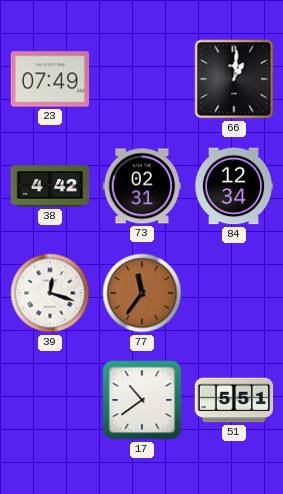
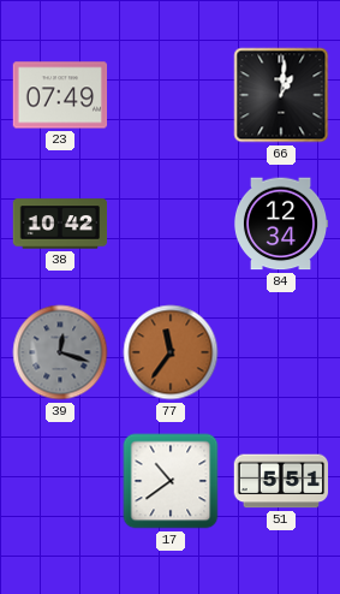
38: 4:42 -> 10:42 (60, 224)
73: 02:31 -> none (142, 186)
39 dial: white -> grey (60, 352)
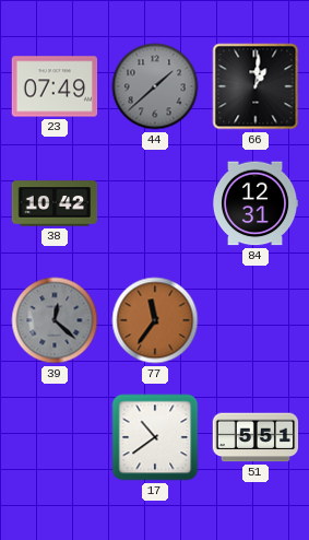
44: none -> 1:38 (155, 86)
84: 12:34 -> 12:31 (255, 203)
39: 12:18 -> 12:22 (55, 320)
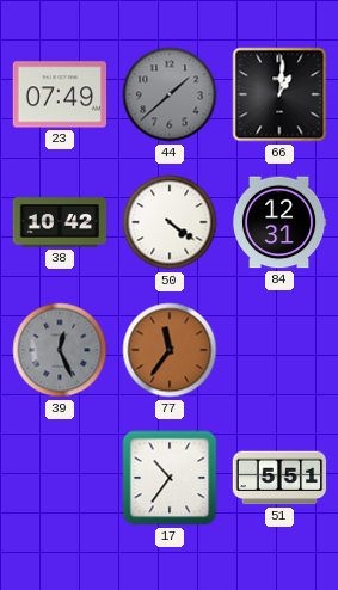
50: none -> 4:21 (170, 222)
39: 12:22 -> 12:26 (60, 350)
17: 10:39 -> 10:36 (170, 478)
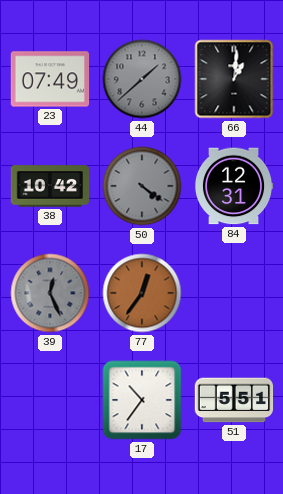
50 dial: white -> grey (142, 186)
77: 11:36 -> 12:36 (142, 293)
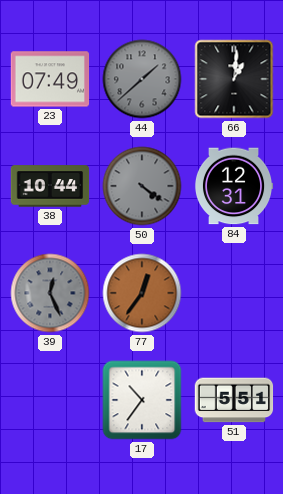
38: 10:42 -> 10:44 (50, 186)
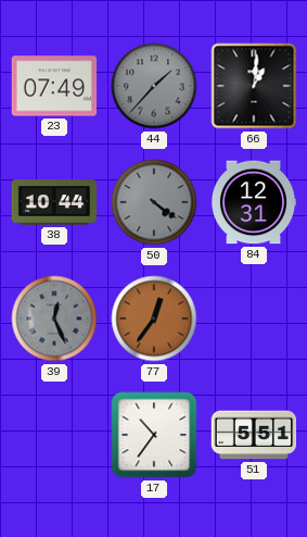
44: 1:38 -> 1:37 (154, 86)
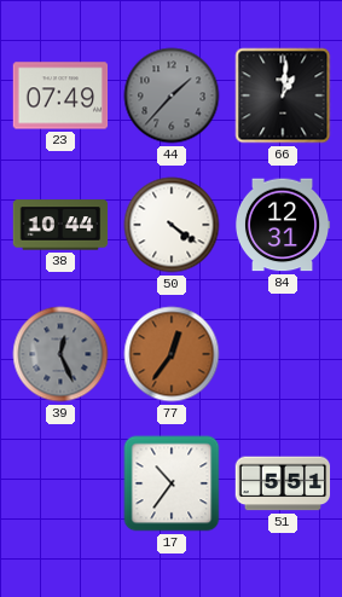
50 dial: grey -> white (172, 225)
